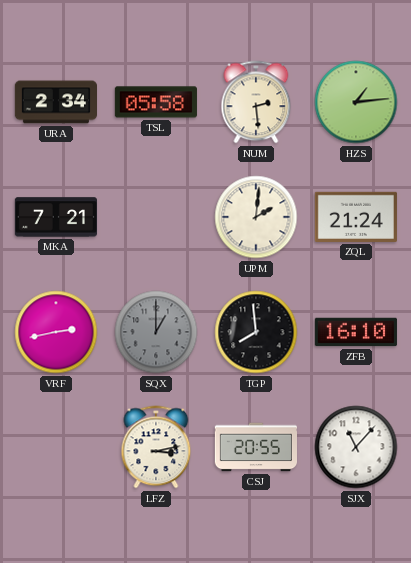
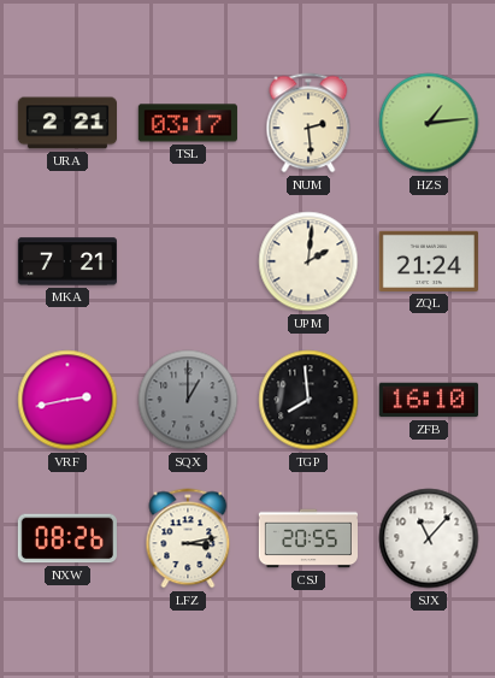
URA: 2:34 -> 2:21 (66, 123)
TSL: 05:58 -> 03:17 (188, 123)
NXW: none -> 08:26 (67, 538)
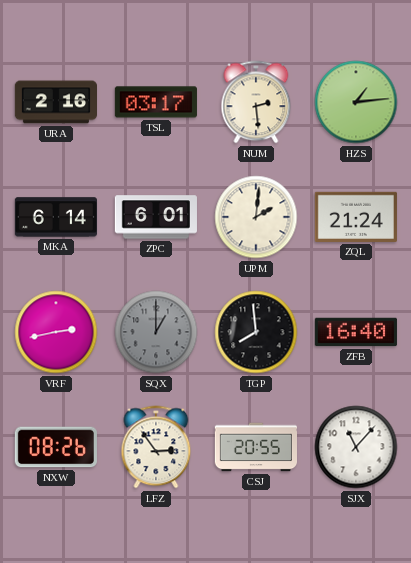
URA: 2:21 -> 2:16 (55, 102)
MKA: 7:21 -> 6:14 (55, 217)
ZPC: none -> 6:01 (156, 217)
ZFB: 16:10 -> 16:40 (356, 332)
LFZ: 3:13 -> 2:54 (156, 447)
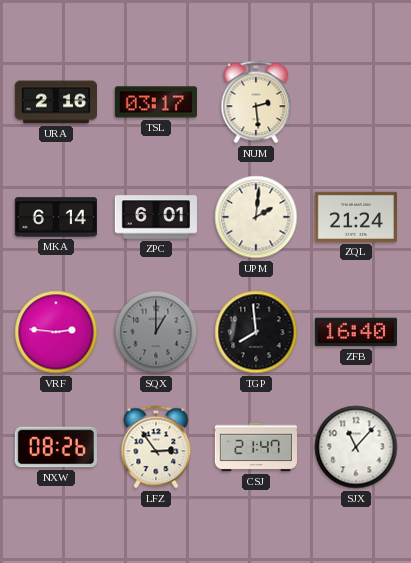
HZS: 1:14 -> none (356, 102)
VRF: 2:43 -> 2:46 (56, 332)
CSJ: 20:55 -> 21:47 (255, 447)
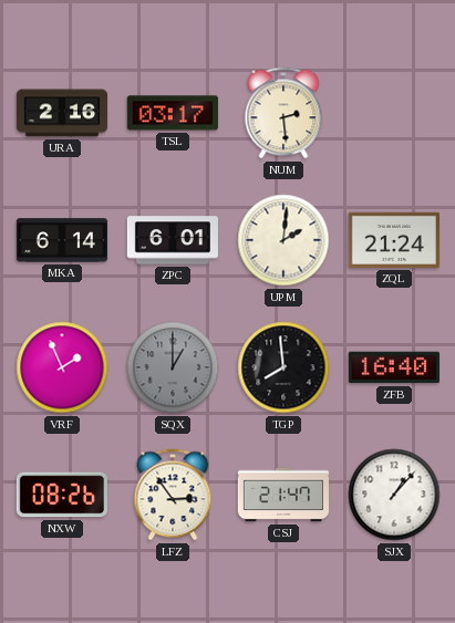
VRF: 2:46 -> 1:56 (62, 367)
SJX: 11:07 -> 1:07 (394, 495)
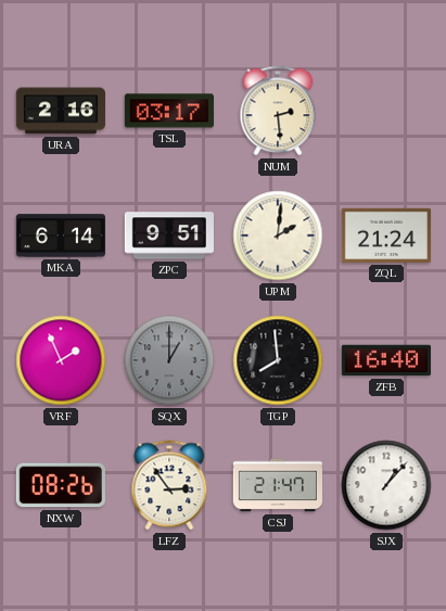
ZPC: 6:01 -> 9:51 (169, 236)
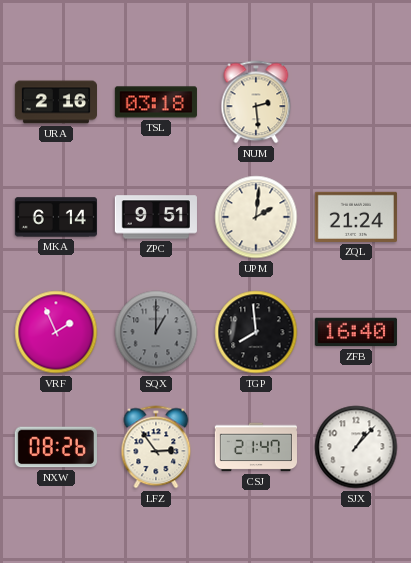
TSL: 03:17 -> 03:18 (156, 102)
